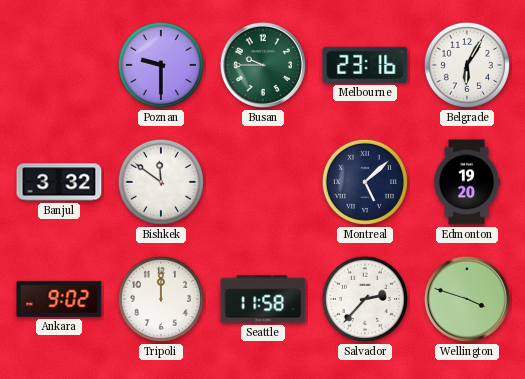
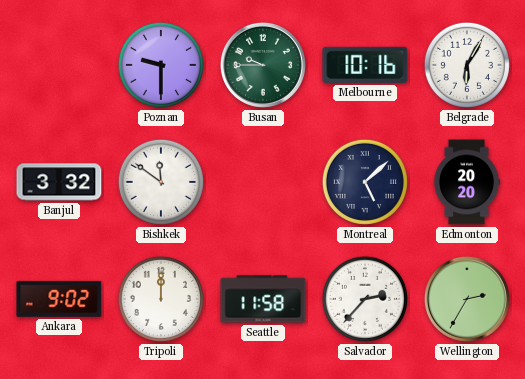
Melbourne: 23:16 -> 10:16 (365, 65)
Edmonton: 19:20 -> 20:20 (467, 182)
Wellington: 3:48 -> 2:35 (467, 299)
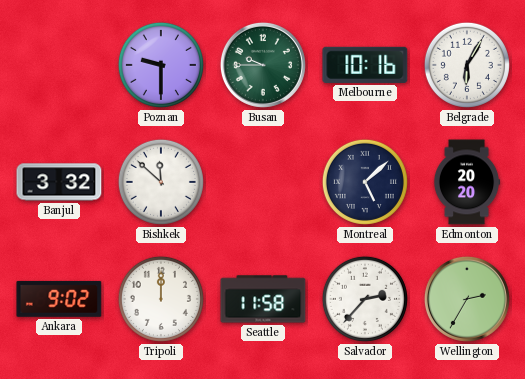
Bishkek: 11:51 -> 11:52 (161, 182)
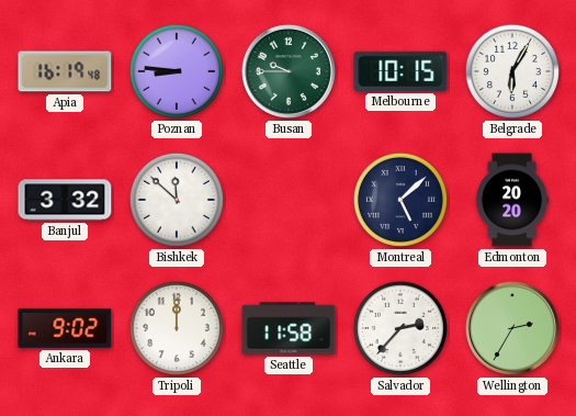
Apia: none -> 16:19 (65, 71)
Poznan: 9:30 -> 8:46 (177, 71)
Melbourne: 10:16 -> 10:15 (400, 71)
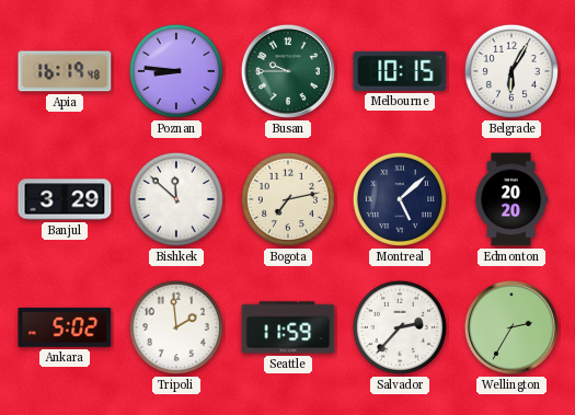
Banjul: 3:32 -> 3:29 (65, 199)
Bogota: none -> 7:13 (288, 199)
Ankara: 9:02 -> 5:02 (65, 327)
Tripoli: 12:00 -> 1:59 (176, 327)
Seattle: 11:58 -> 11:59 (288, 327)
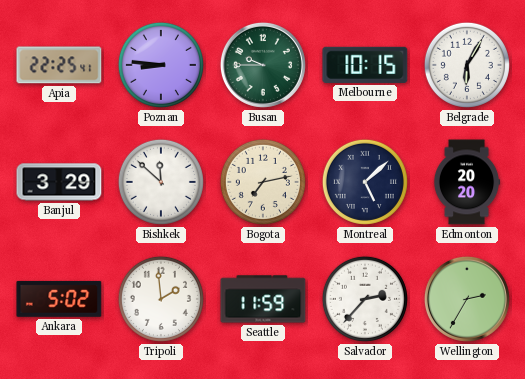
Apia: 16:19 -> 22:25 (59, 65)
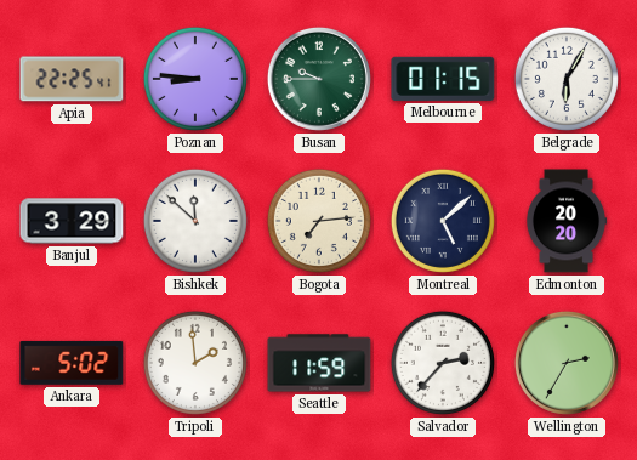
Melbourne: 10:15 -> 01:15 (443, 79)
Bogota: 7:13 -> 7:14 (319, 221)
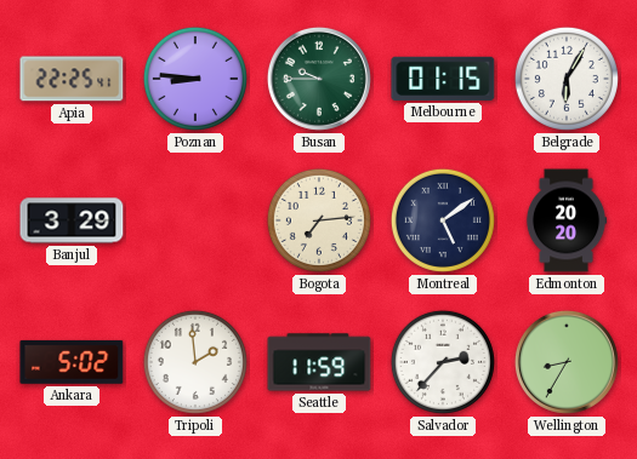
Bishkek: 11:52 -> none (195, 221)
Montreal: 5:08 -> 5:09 (443, 220)
Wellington: 2:35 -> 8:35 (567, 362)
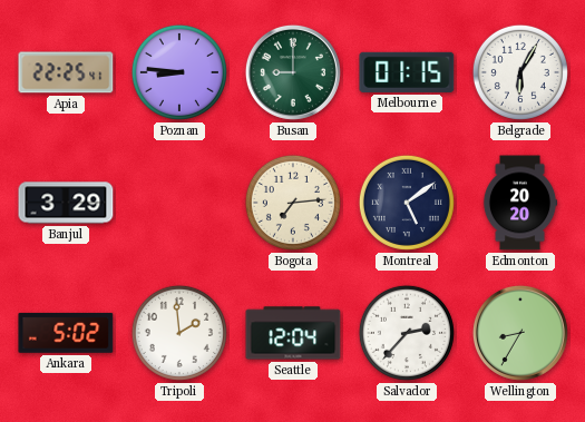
Busan: 9:45 -> 9:00 (293, 72)
Seattle: 11:59 -> 12:04 (293, 333)
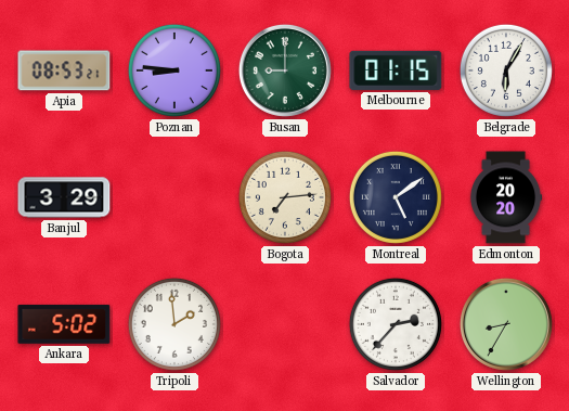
Apia: 22:25 -> 08:53 (64, 70)
Seattle: 12:04 -> none (293, 333)
